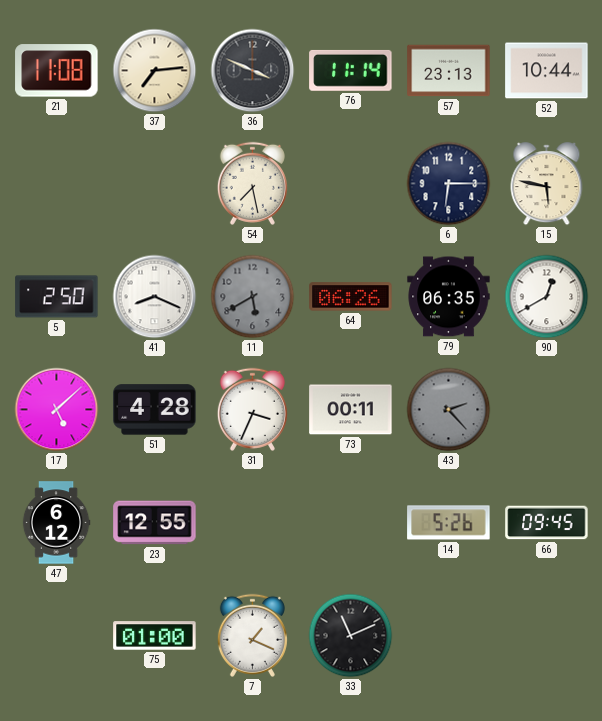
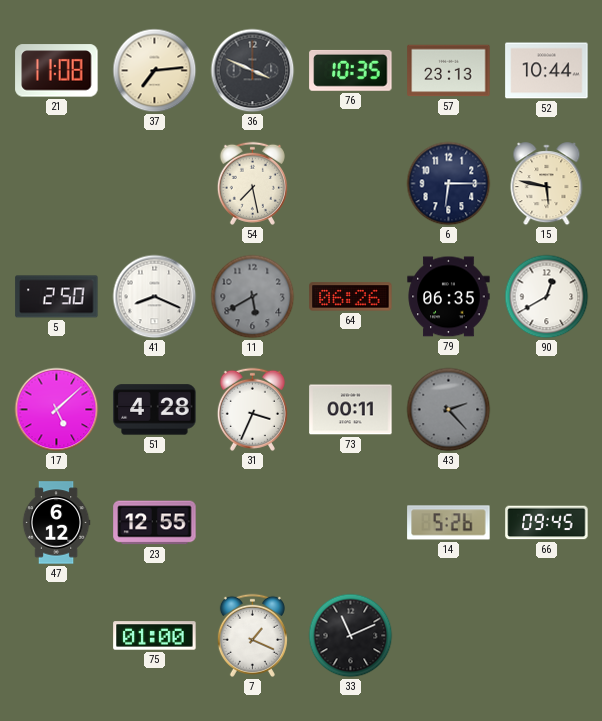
76: 11:14 -> 10:35 (351, 70)
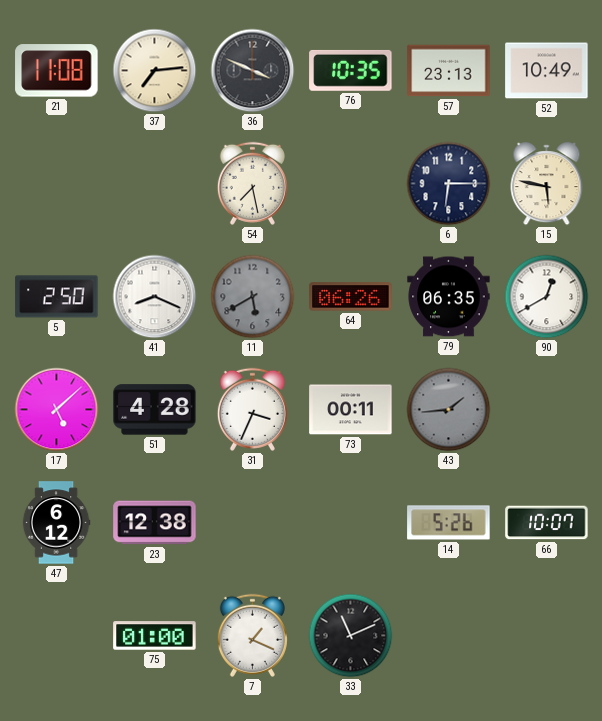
52: 10:44 -> 10:49 (547, 71)
43: 2:23 -> 1:44 (449, 410)
23: 12:55 -> 12:38 (155, 523)
66: 09:45 -> 10:07 (547, 523)
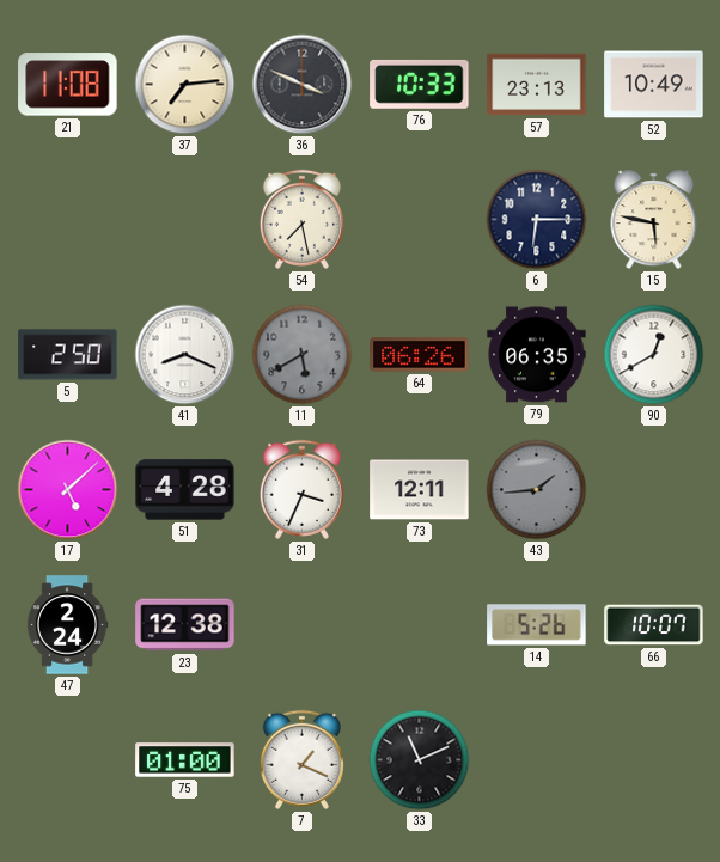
76: 10:35 -> 10:33 (420, 84)
73: 00:11 -> 12:11 (420, 490)
47: 6:12 -> 2:24 (67, 625)
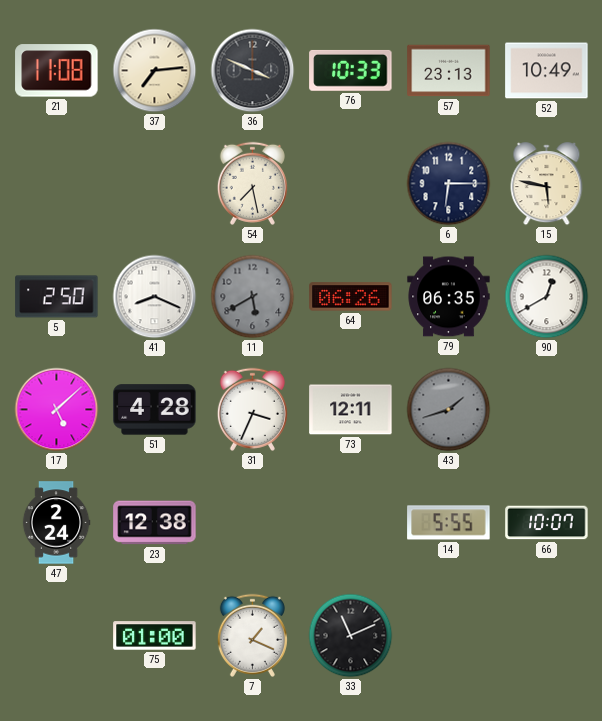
43: 1:44 -> 1:42 (449, 410)
14: 5:26 -> 5:55 (449, 523)
